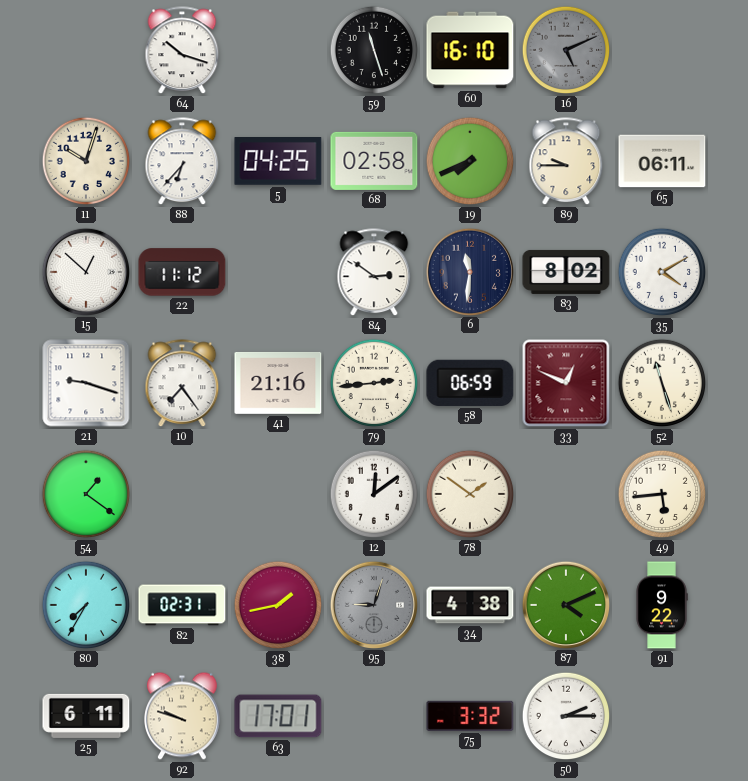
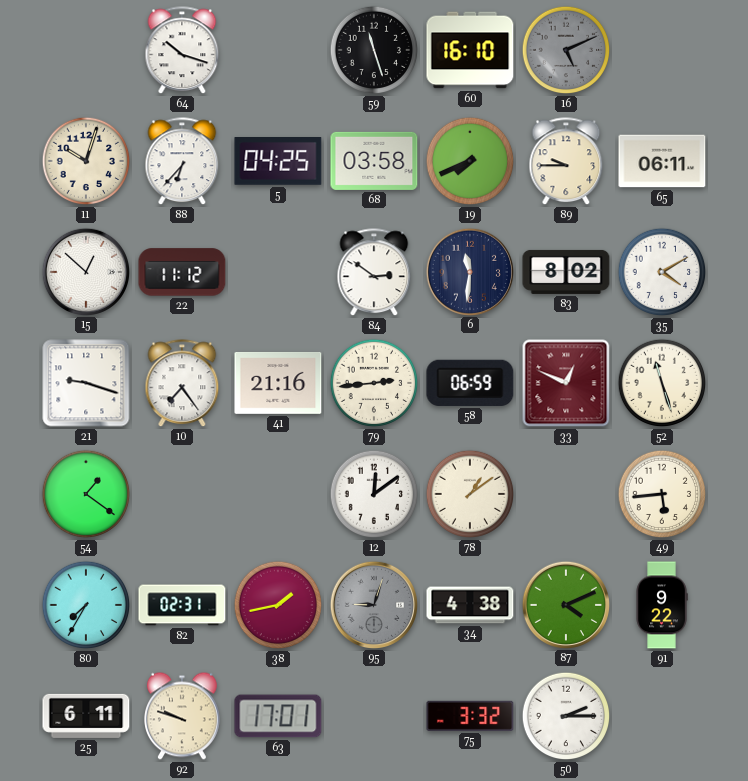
68: 02:58 -> 03:58 (374, 161)
78: 1:51 -> 1:09 (470, 494)
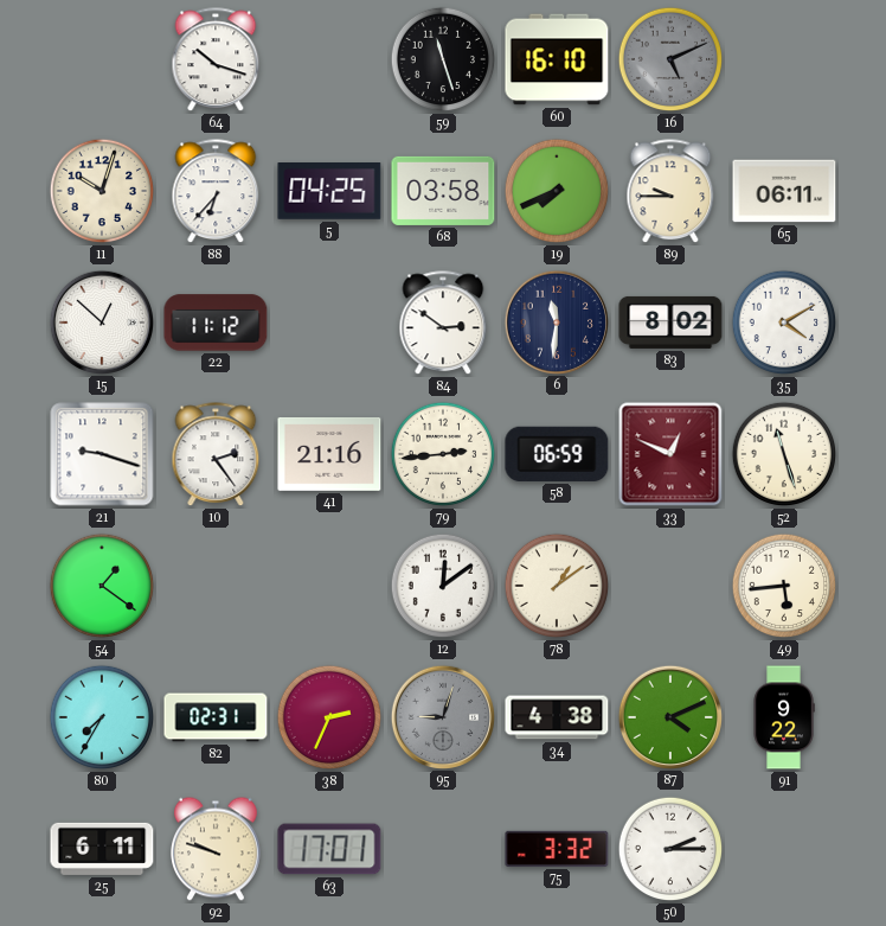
10: 7:24 -> 2:24 (216, 455)
38: 1:43 -> 2:34 (329, 717)
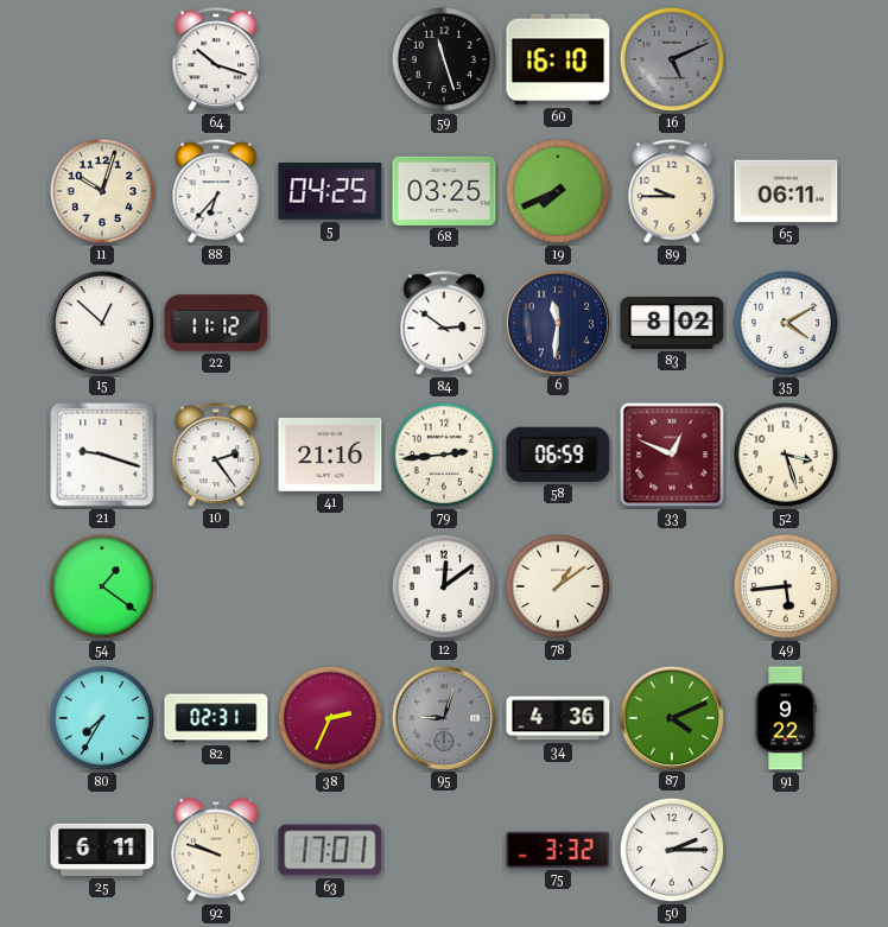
68: 03:58 -> 03:25 (444, 191)
52: 11:27 -> 3:27 (786, 455)
34: 4:38 -> 4:36 (558, 718)
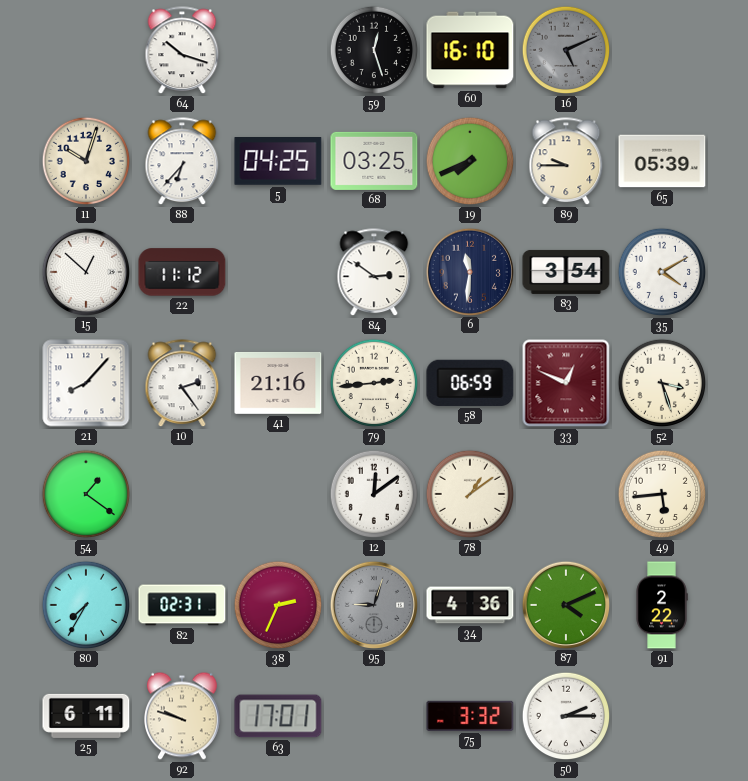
59: 11:27 -> 12:27 (374, 50)
65: 06:11 -> 05:39 (662, 161)
83: 8:02 -> 3:54 (566, 272)
21: 9:18 -> 8:07 (86, 383)
91: 9:22 -> 2:22 (662, 605)
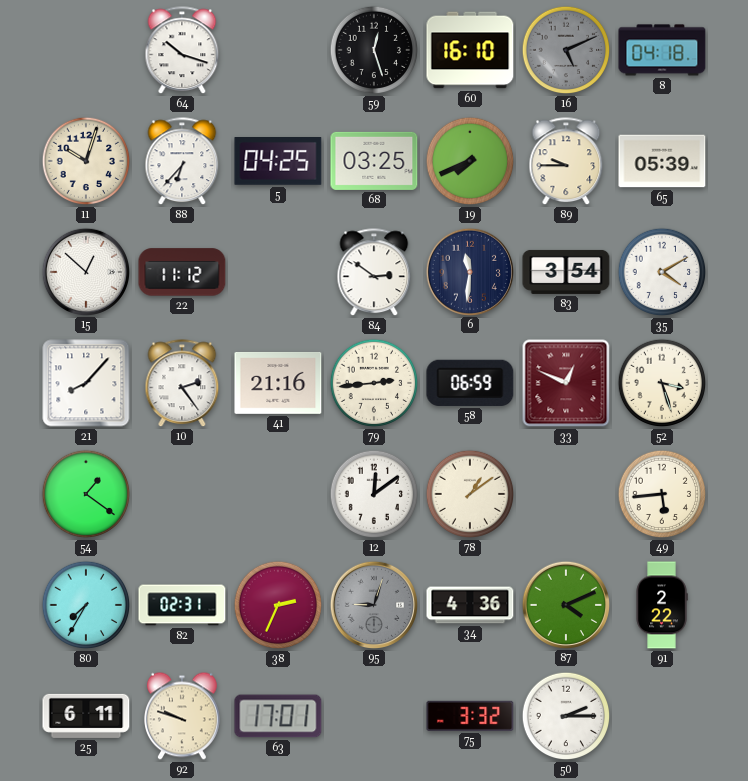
8: none -> 04:18 (662, 50)
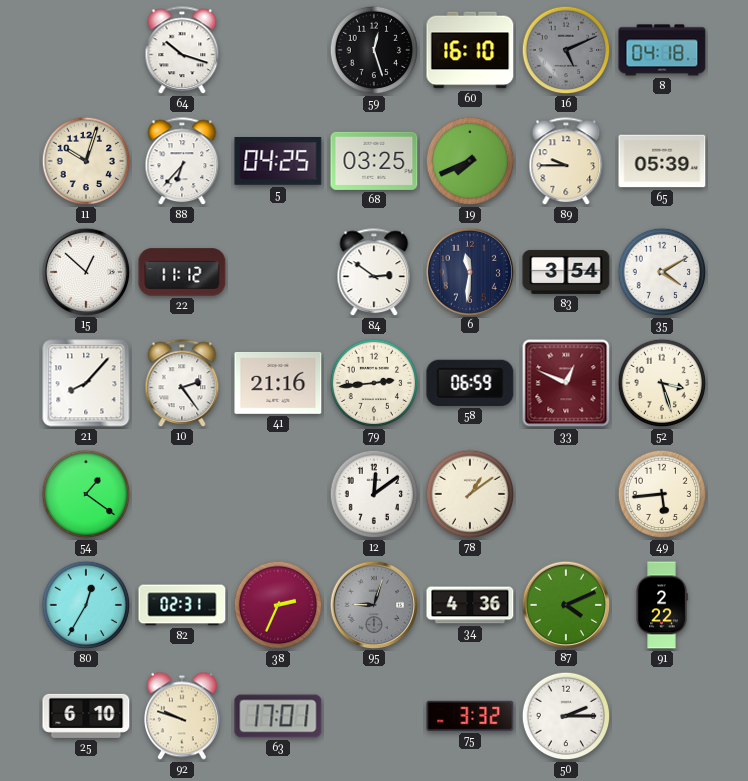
80: 7:35 -> 12:35 (86, 605)
25: 6:11 -> 6:10 (86, 716)
